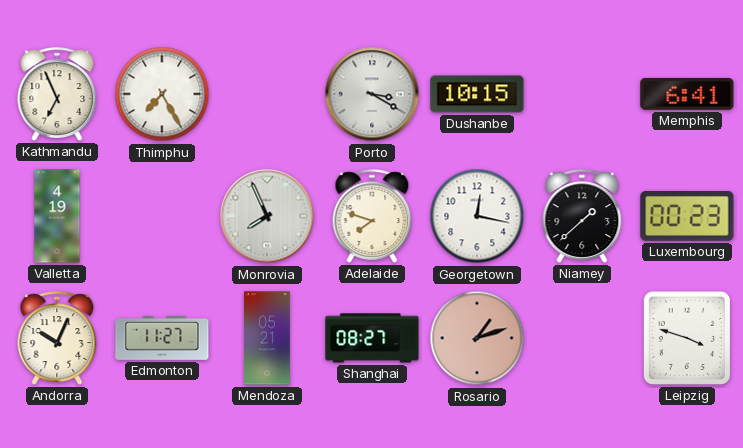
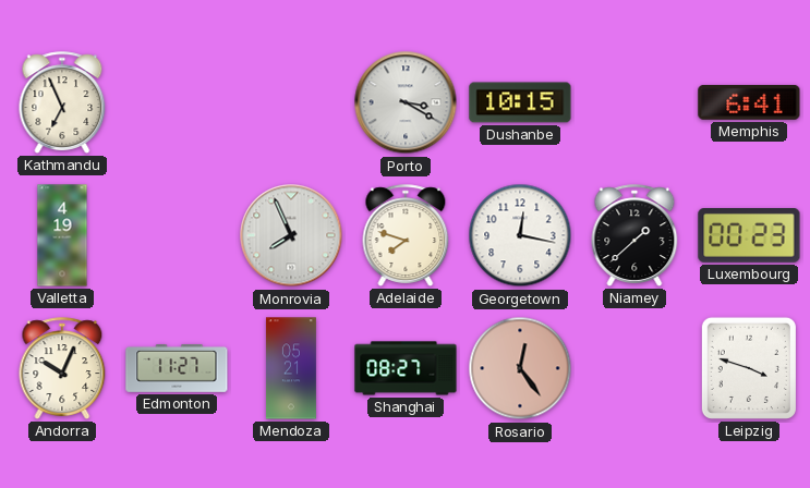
Thimphu: 7:25 -> none (162, 94)
Rosario: 1:12 -> 12:24 (520, 368)
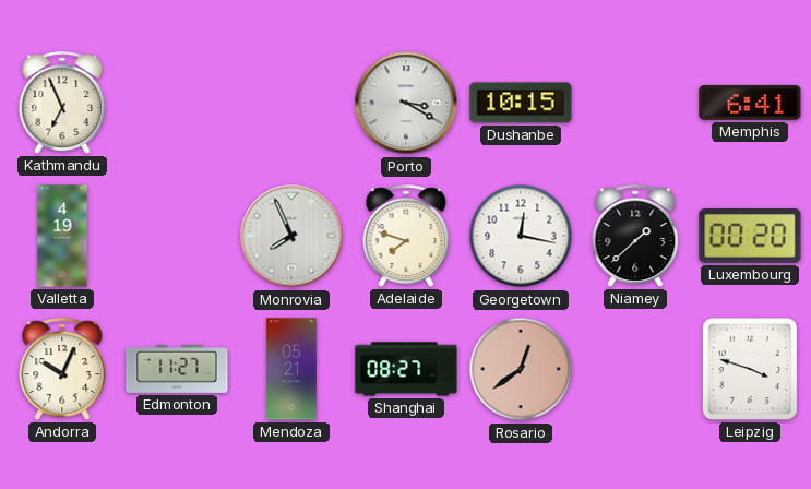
Luxembourg: 00:23 -> 00:20 (750, 237)
Rosario: 12:24 -> 12:39 (521, 369)
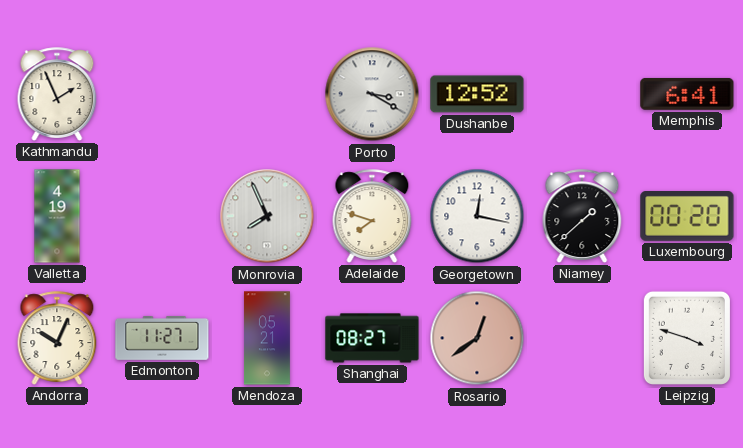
Kathmandu: 6:56 -> 1:56 (57, 94)
Dushanbe: 10:15 -> 12:52 (477, 94)
